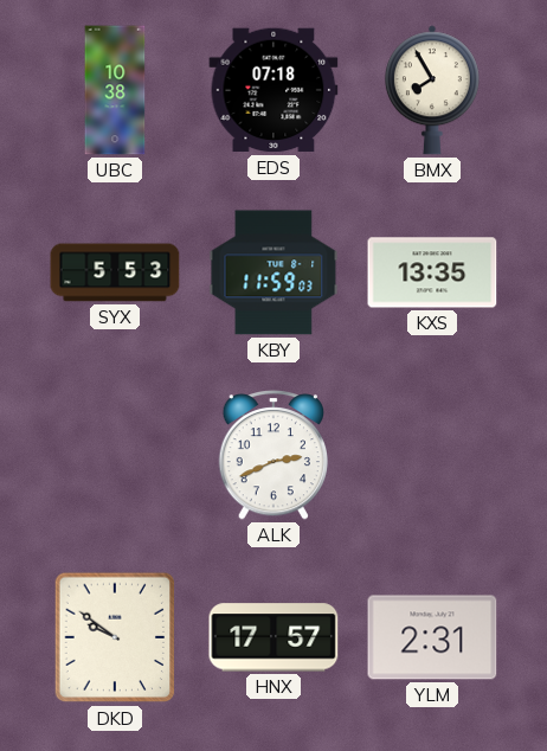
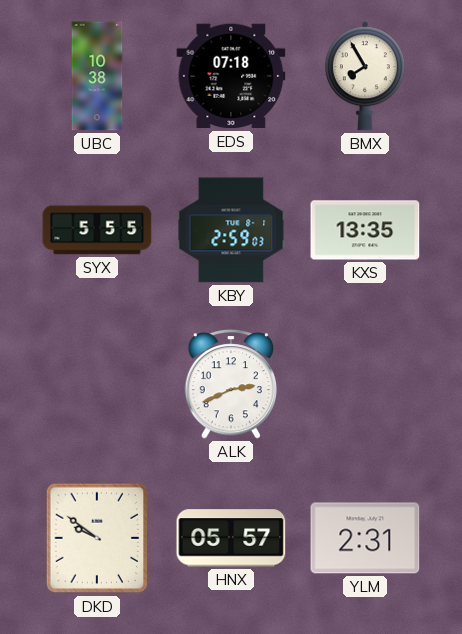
SYX: 5:53 -> 5:55 (97, 230)
KBY: 11:59 -> 2:59 (231, 230)
HNX: 17:57 -> 05:57 (231, 538)
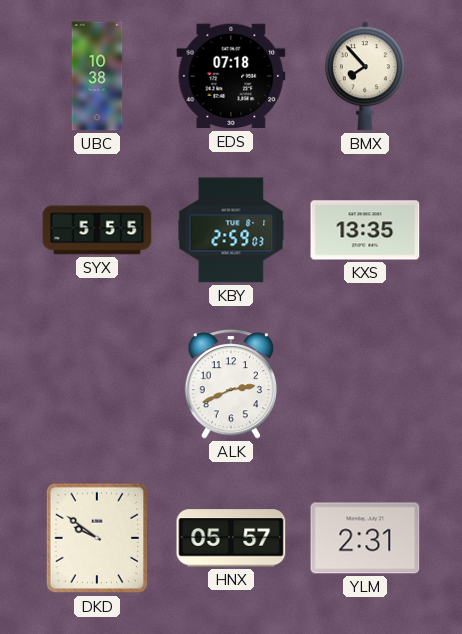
BMX: 7:55 -> 7:53 (365, 76)
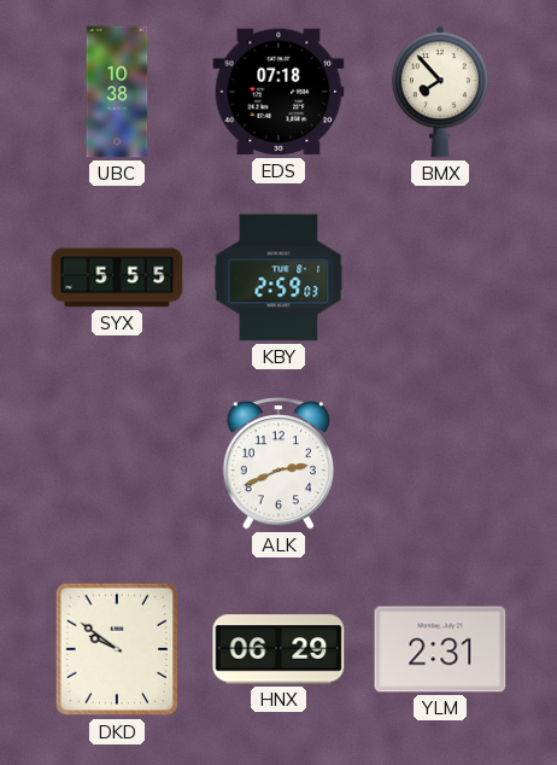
KXS: 13:35 -> none (365, 230)
HNX: 05:57 -> 06:29 (278, 649)
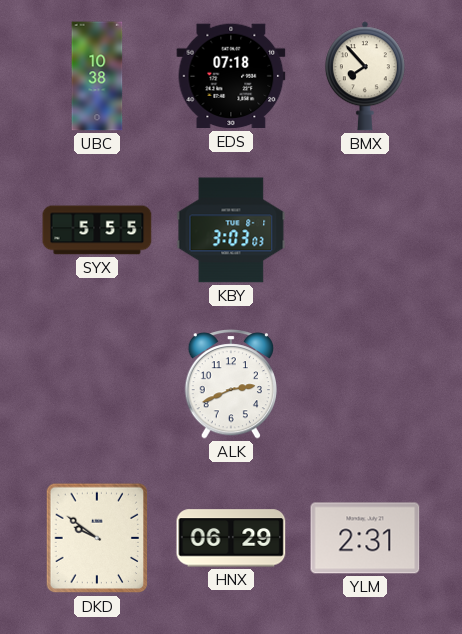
KBY: 2:59 -> 3:03 (231, 230)
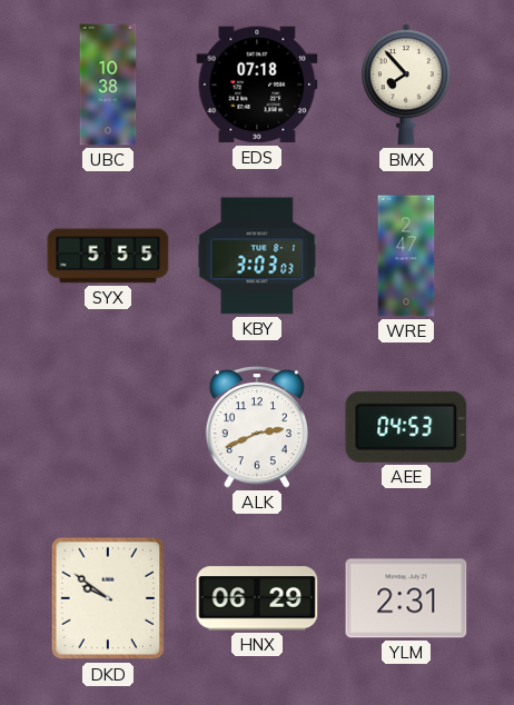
WRE: none -> 2:47 (406, 256)
AEE: none -> 04:53 (406, 427)
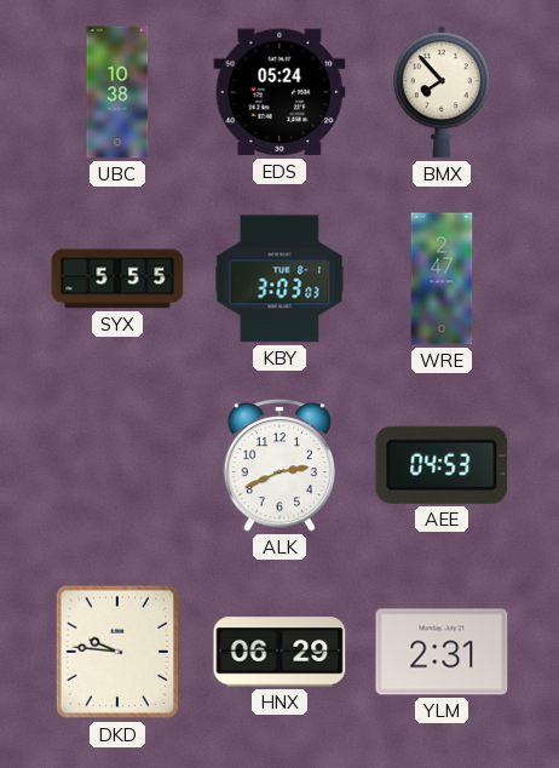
EDS: 07:18 -> 05:24 (279, 92)
DKD: 9:51 -> 9:46 (117, 652)
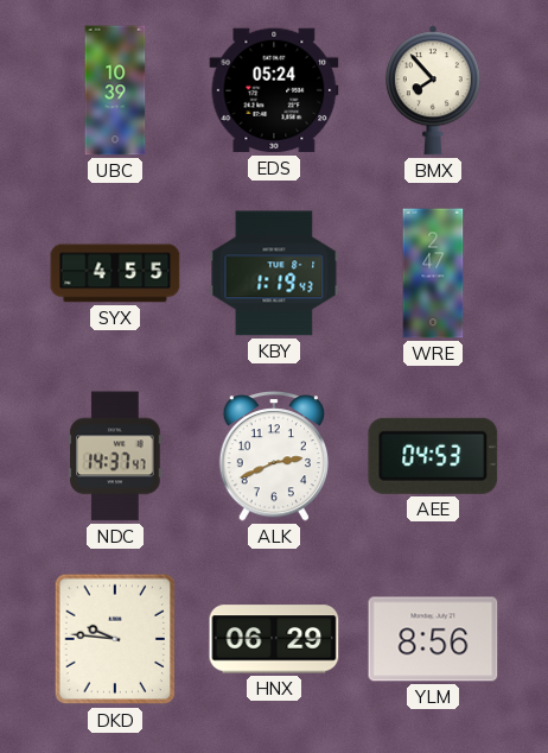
UBC: 10:38 -> 10:39 (115, 90)
SYX: 5:55 -> 4:55 (115, 273)
KBY: 3:03 -> 1:19 (274, 273)
NDC: none -> 14:37 (115, 456)
YLM: 2:31 -> 8:56 (433, 639)
